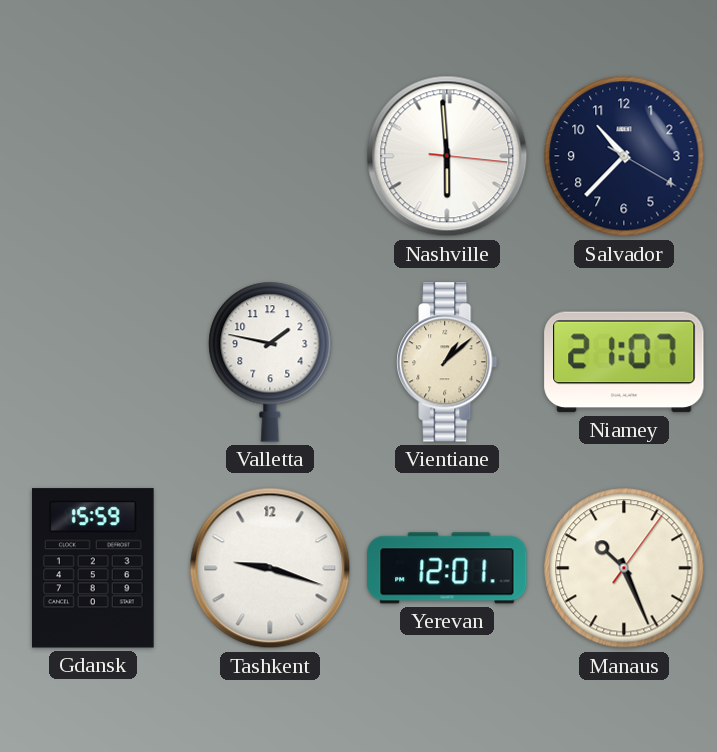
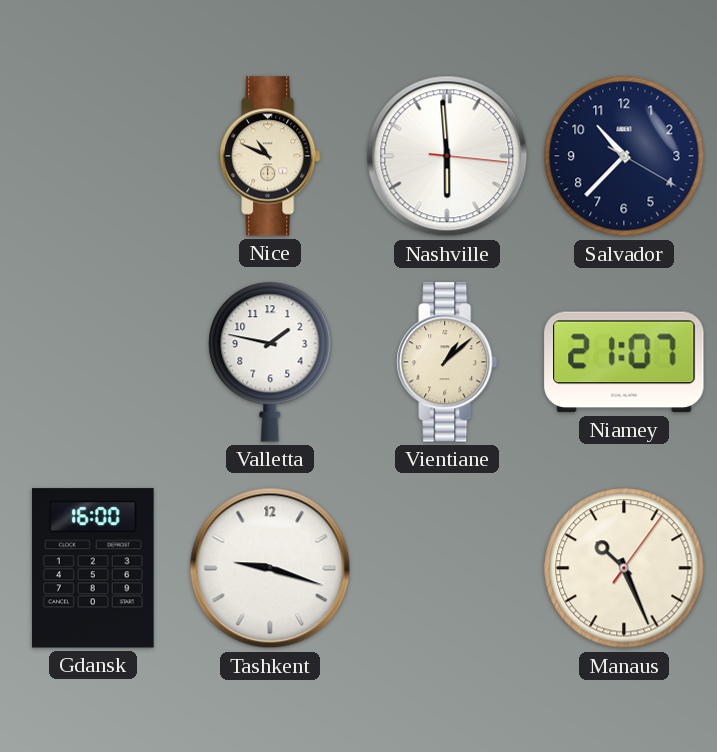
Nice: none -> 10:49 (270, 156)
Gdansk: 15:59 -> 16:00 (94, 568)
Yerevan: 12:01 -> none (447, 568)
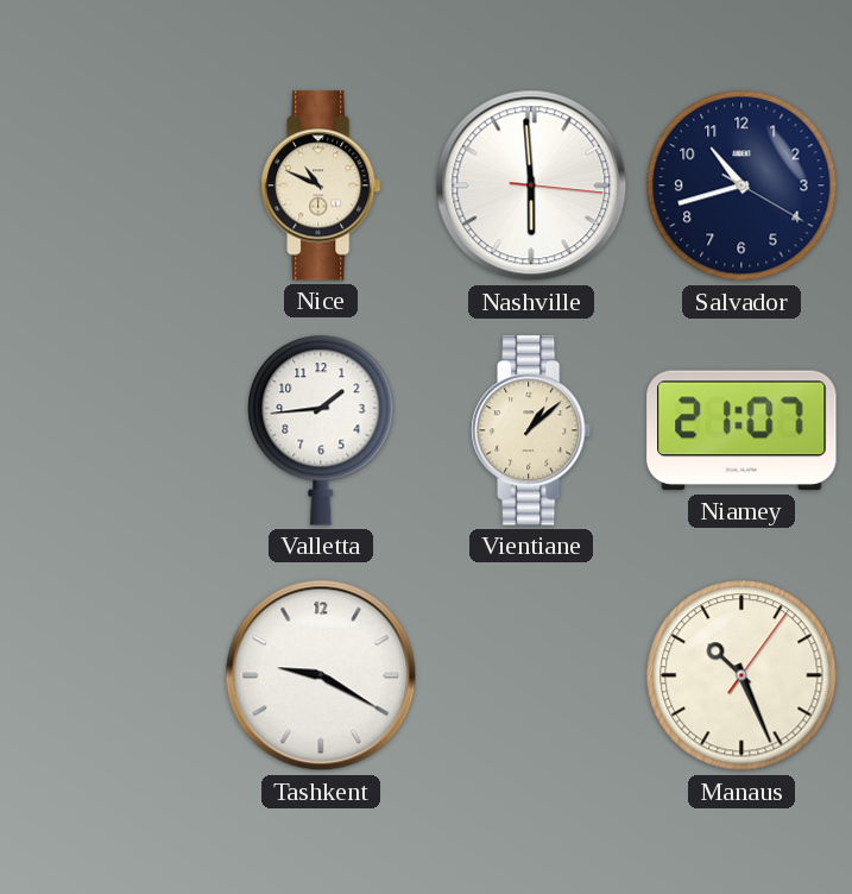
Salvador: 10:37 -> 10:42 (741, 185)
Valletta: 1:47 -> 1:44 (321, 430)
Gdansk: 16:00 -> none (94, 568)
Tashkent: 9:18 -> 9:20 (321, 675)
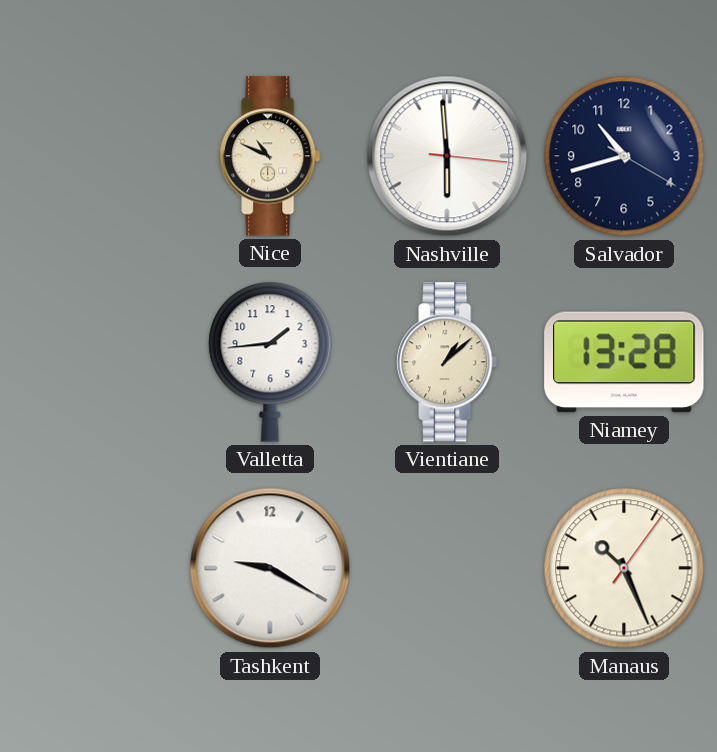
Niamey: 21:07 -> 13:28 (624, 362)
